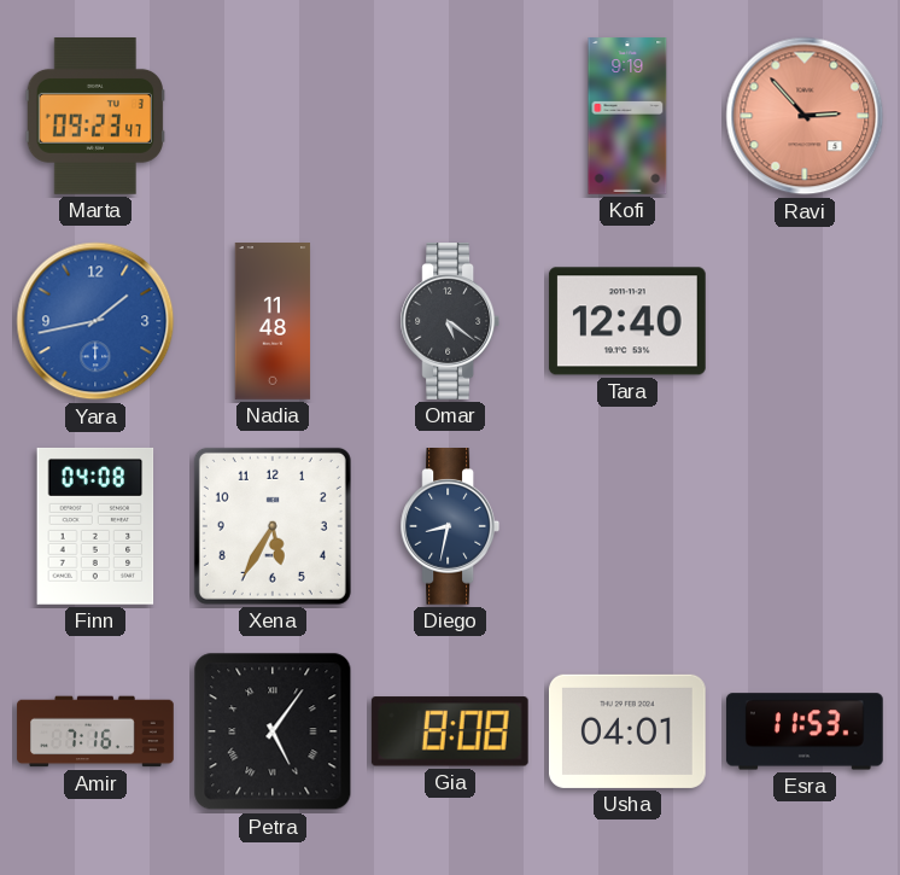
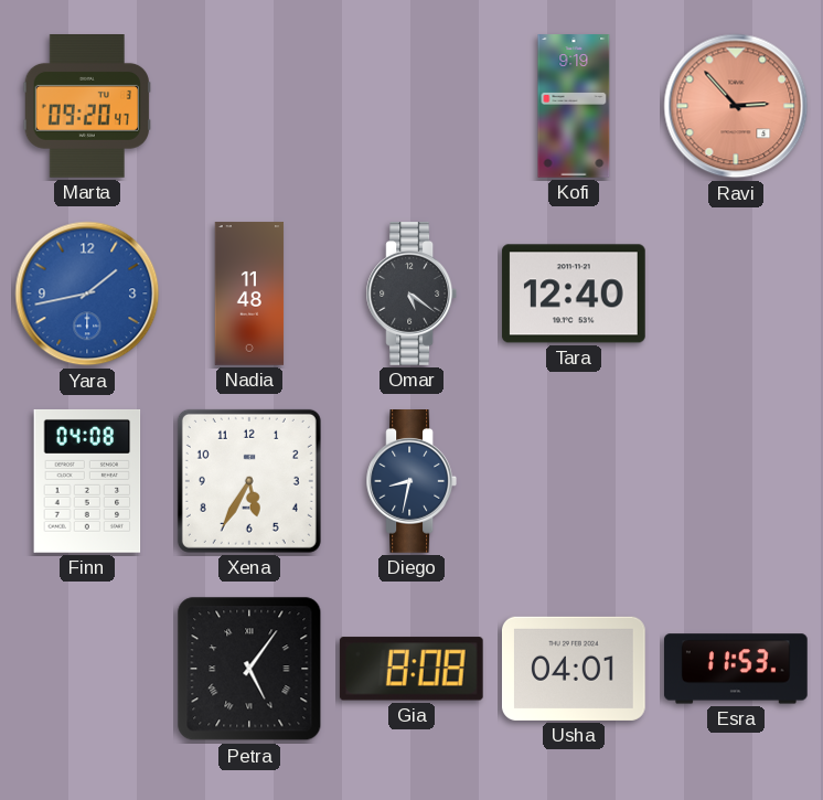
Marta: 09:23 -> 09:20 (86, 107)
Amir: 7:16 -> none (95, 731)
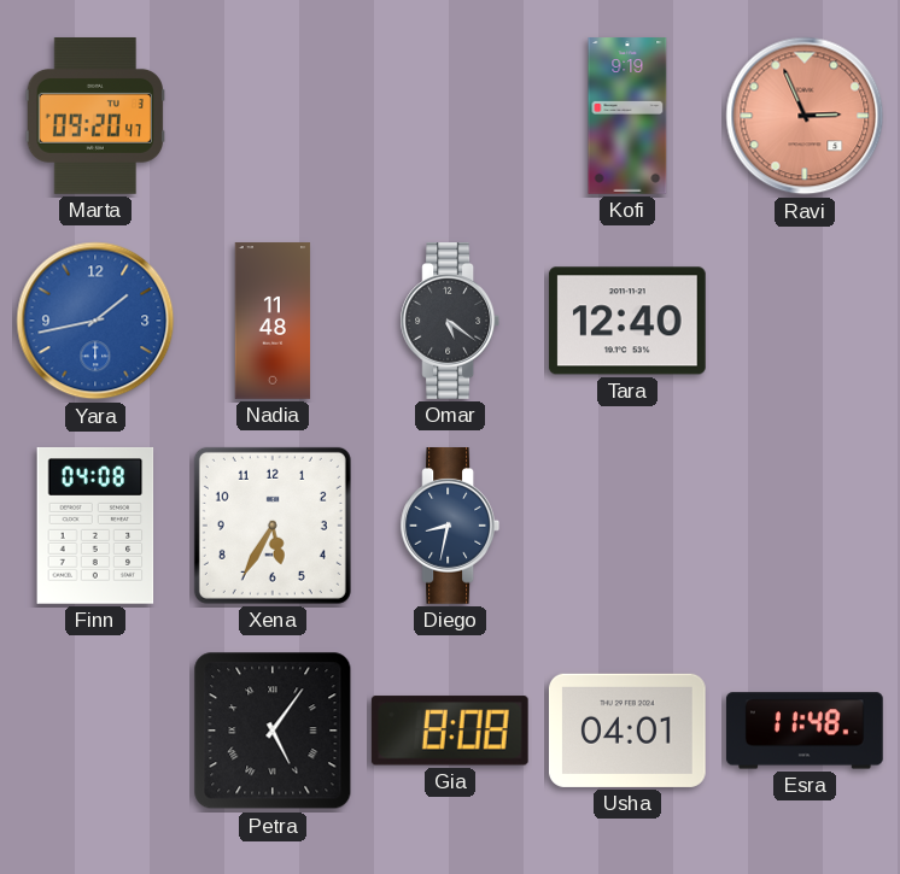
Ravi: 2:53 -> 2:56 (805, 116)
Esra: 11:53 -> 11:48 (805, 731)
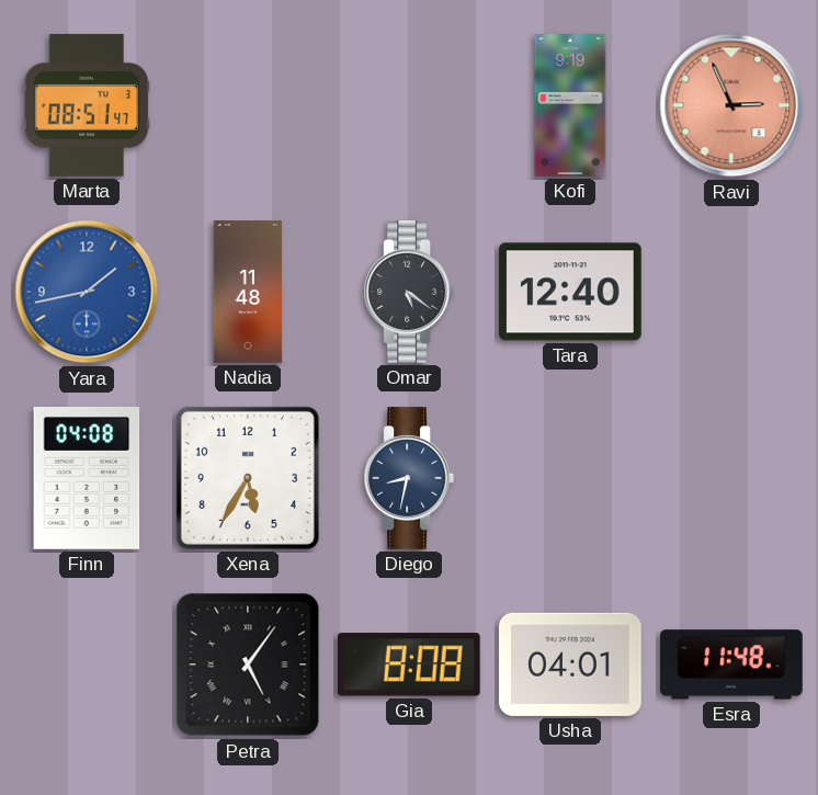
Marta: 09:20 -> 08:51 (86, 106)
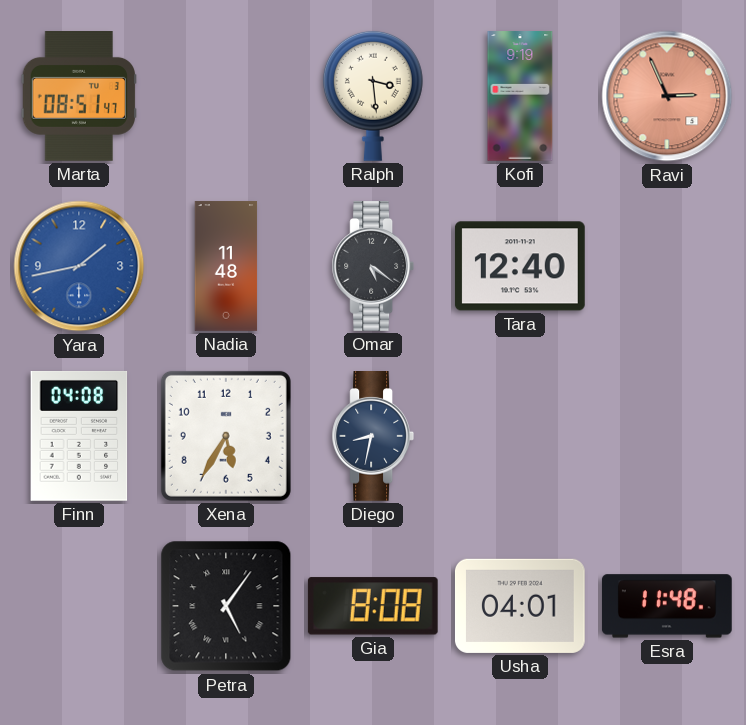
Ralph: none -> 3:29 (373, 96)
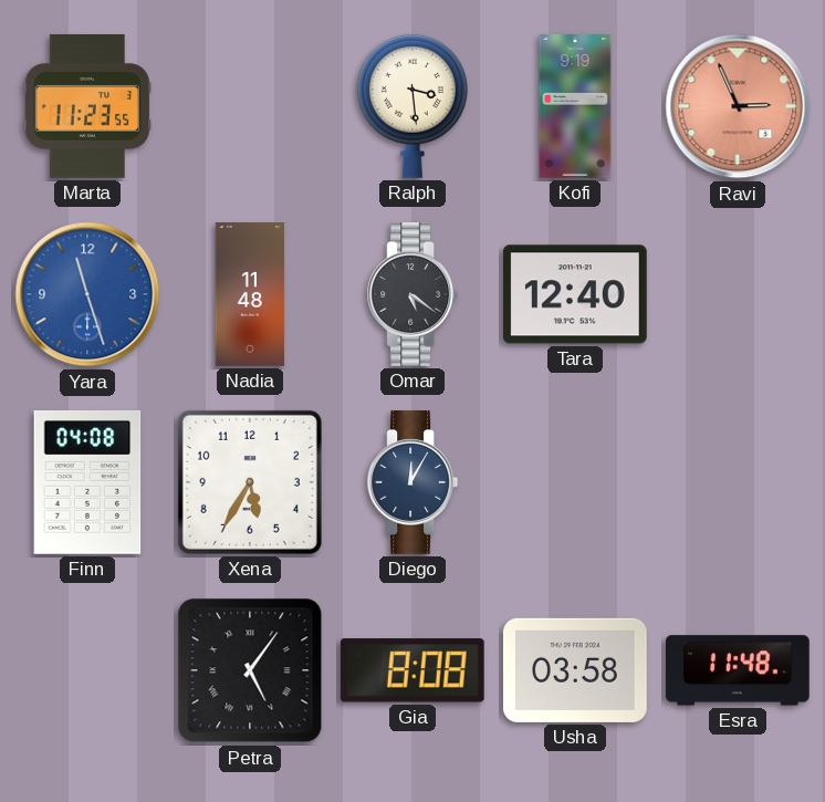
Marta: 08:51 -> 11:23 (86, 107)
Yara: 1:43 -> 11:27 (87, 294)
Diego: 8:32 -> 12:05 (411, 483)
Usha: 04:01 -> 03:58 (575, 670)
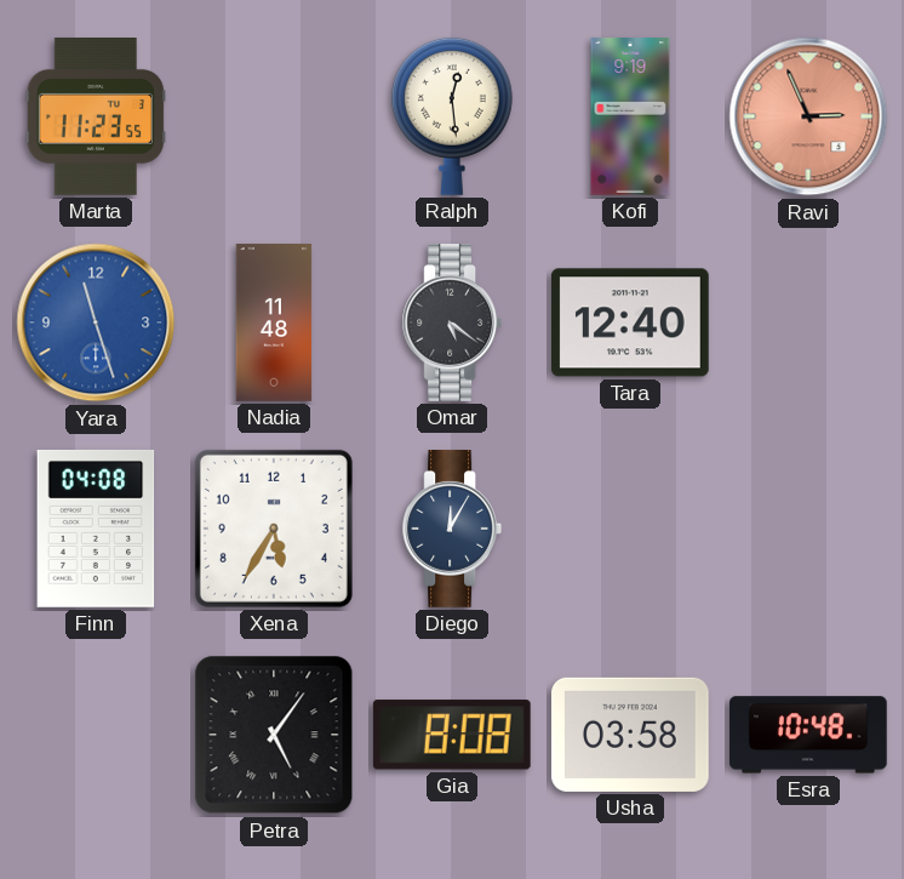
Ralph: 3:29 -> 12:29 (452, 116)
Esra: 11:48 -> 10:48 (808, 735)
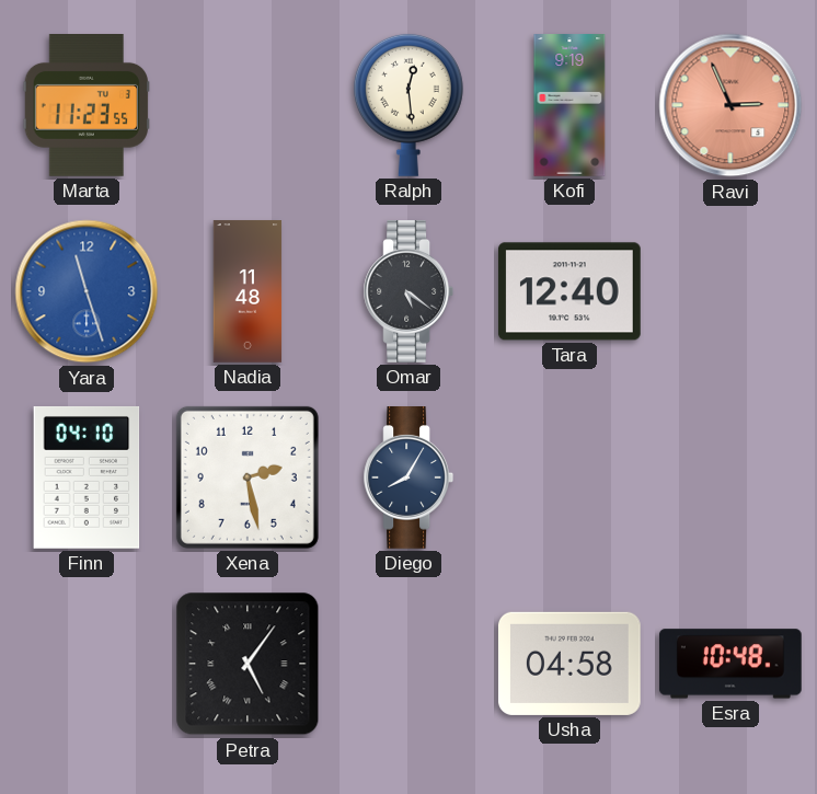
Finn: 04:08 -> 04:10 (87, 477)
Xena: 5:35 -> 2:28 (248, 477)
Diego: 12:05 -> 8:05 (407, 479)
Gia: 8:08 -> none (452, 735)
Usha: 03:58 -> 04:58 (569, 664)
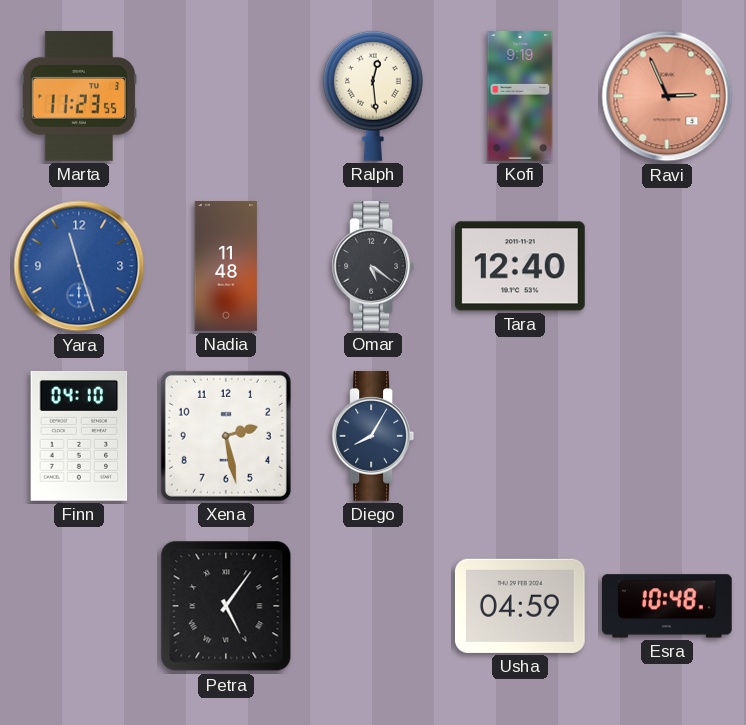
Usha: 04:58 -> 04:59 (520, 606)
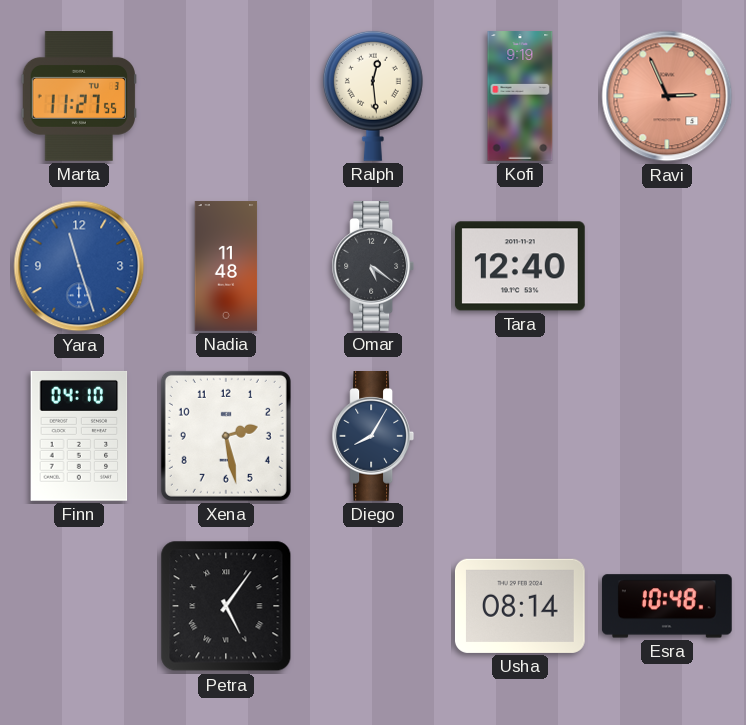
Marta: 11:23 -> 11:27 (78, 97)
Usha: 04:59 -> 08:14 (520, 606)
